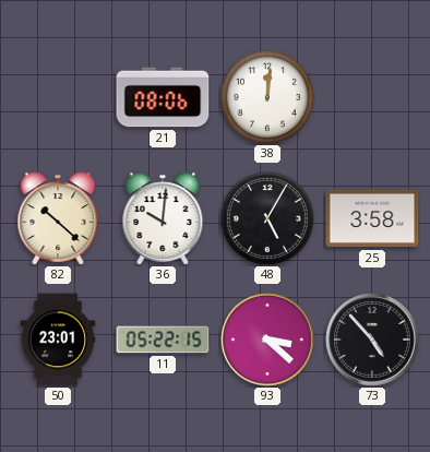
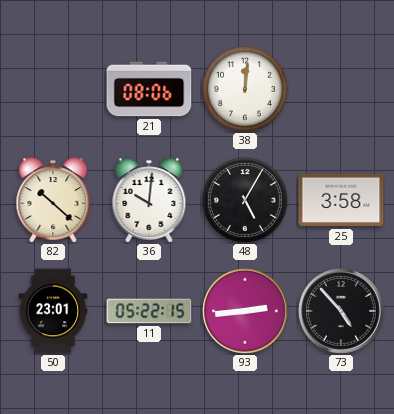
93: 3:22 -> 2:44 (246, 312)
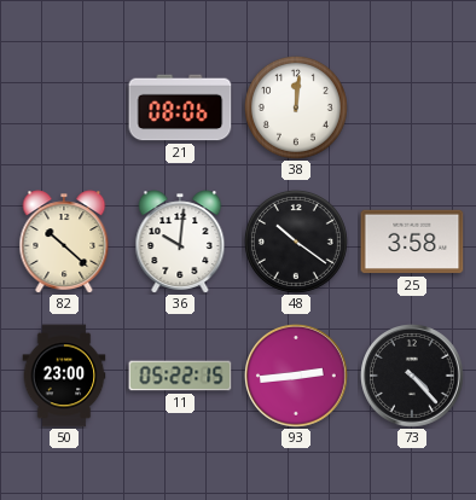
48: 5:05 -> 10:21 (296, 242)
50: 23:01 -> 23:00 (64, 376)
73: 4:53 -> 4:23 (413, 377)
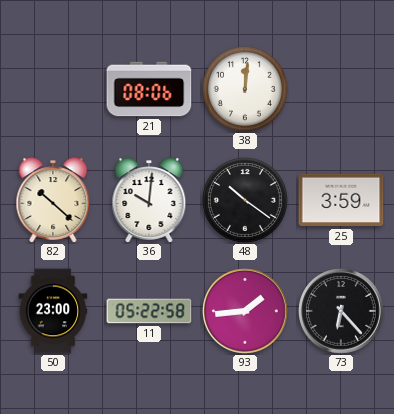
25: 3:58 -> 3:59 (341, 200)
11: 05:22:15 -> 05:22:58 (149, 311)
93: 2:44 -> 1:44 (246, 312)
73: 4:23 -> 6:23 (342, 312)
